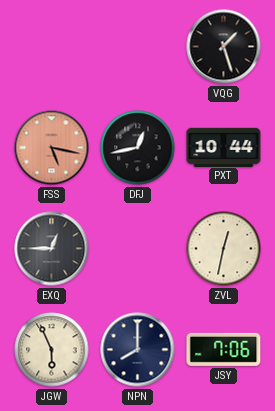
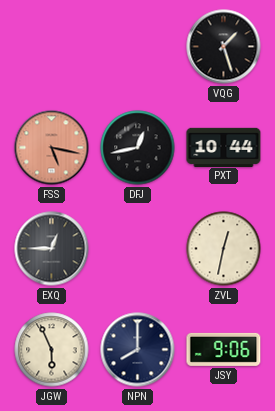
JSY: 7:06 -> 9:06 (224, 349)
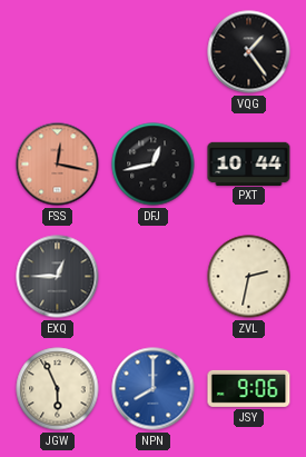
VQG: 1:27 -> 1:24 (249, 52)
FSS: 5:17 -> 12:17 (58, 165)
ZVL: 12:32 -> 2:32 (249, 277)
NPN dial: navy -> blue (154, 389)
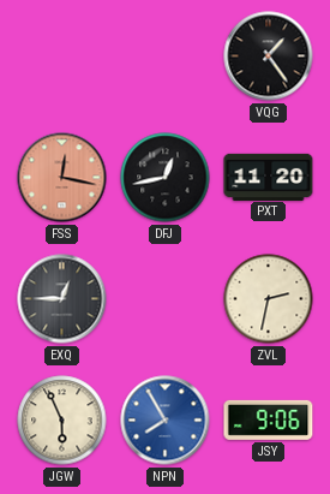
PXT: 10:44 -> 11:20 (269, 177)
NPN: 8:00 -> 7:55 (166, 421)
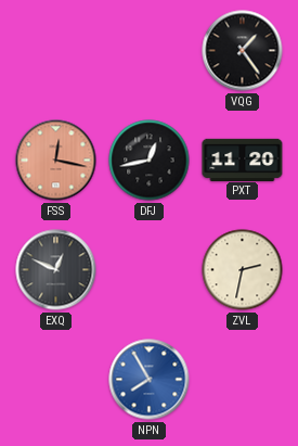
EXQ: 12:45 -> 12:49 (56, 270)
JGW: 5:56 -> none (62, 421)
JSY: 9:06 -> none (269, 419)
